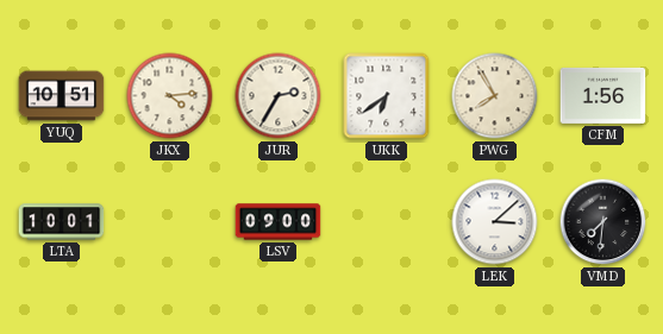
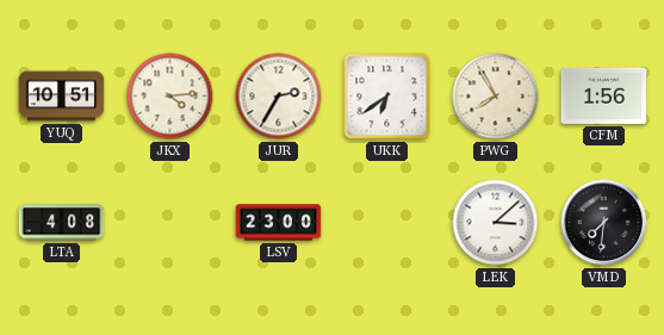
LTA: 10:01 -> 4:08 (62, 223)
LSV: 09:00 -> 23:00 (279, 223)
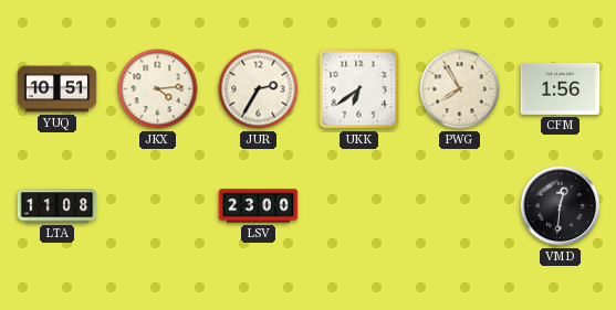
LTA: 4:08 -> 11:08 (58, 206)
LEK: 3:08 -> none (496, 223)
VMD: 7:31 -> 12:31 (561, 206)
